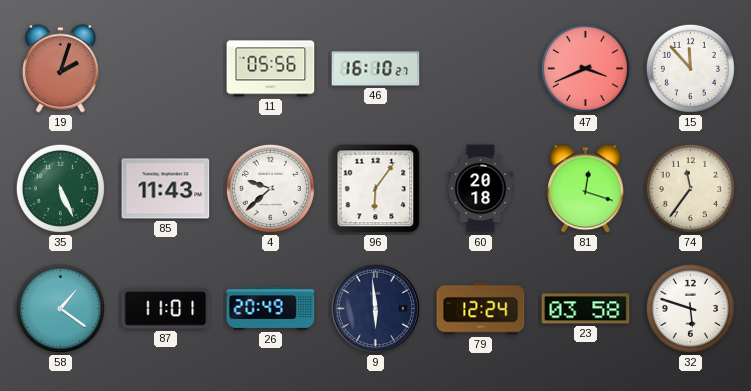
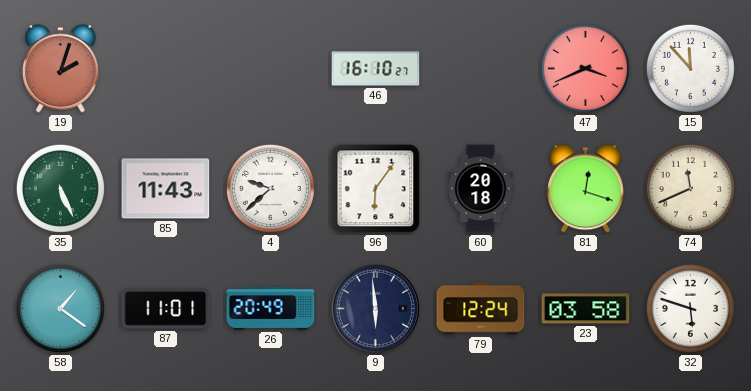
11: 05:56 -> none (271, 69)
74: 11:36 -> 11:41 (690, 188)
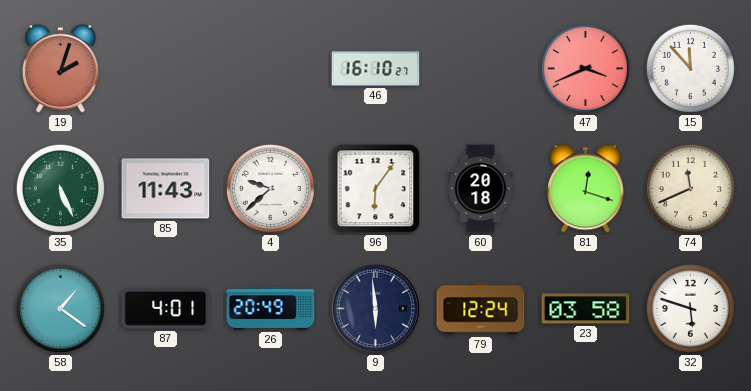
87: 11:01 -> 4:01 (166, 309)
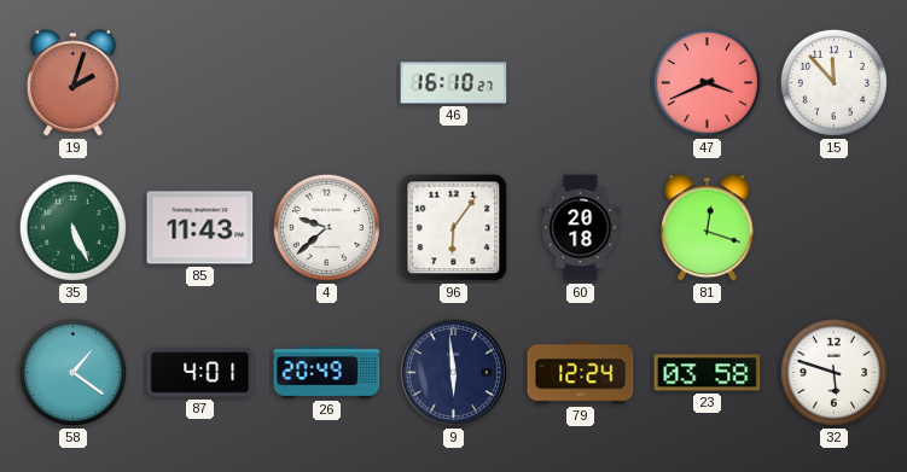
74: 11:41 -> none (690, 188)
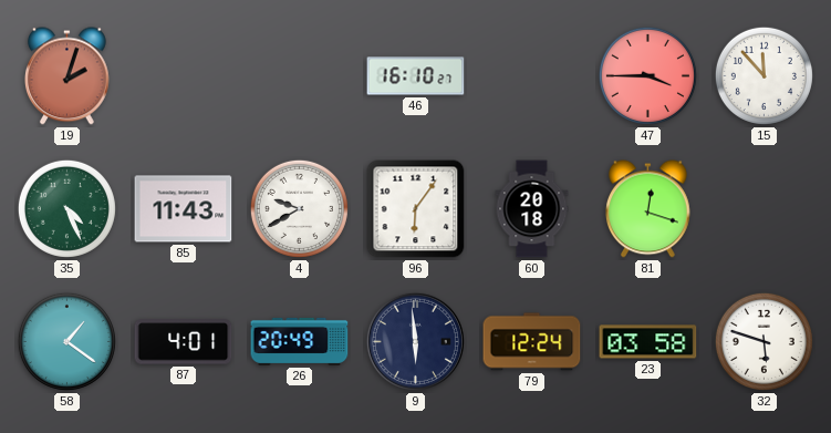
47: 3:41 -> 3:45 (647, 75)
35: 5:26 -> 4:26 (66, 208)
4: 9:38 -> 9:40 (299, 208)
